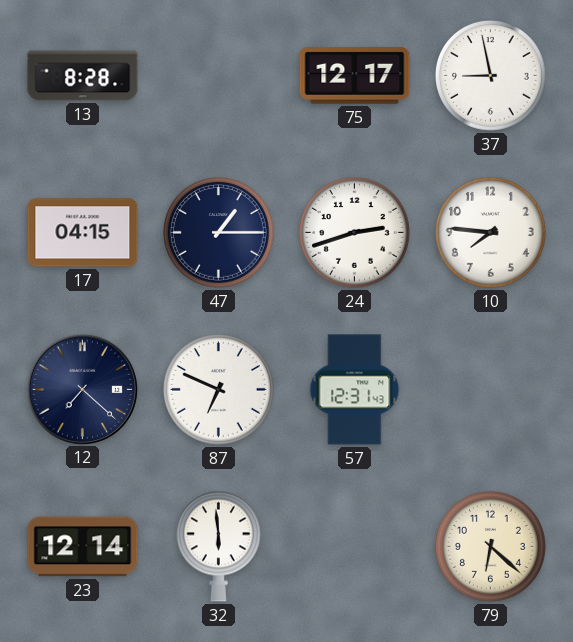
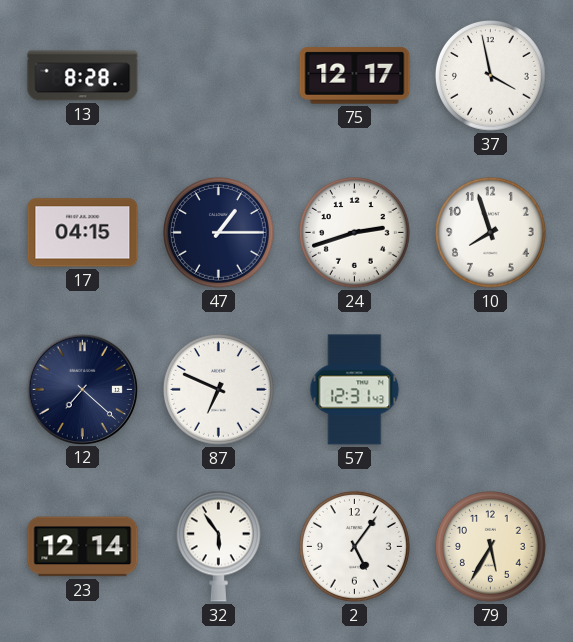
37: 8:58 -> 3:58 (491, 76)
10: 7:46 -> 7:57 (491, 233)
32: 5:59 -> 5:54 (218, 546)
2: none -> 5:06 (355, 547)
79: 6:22 -> 5:35 (491, 547)
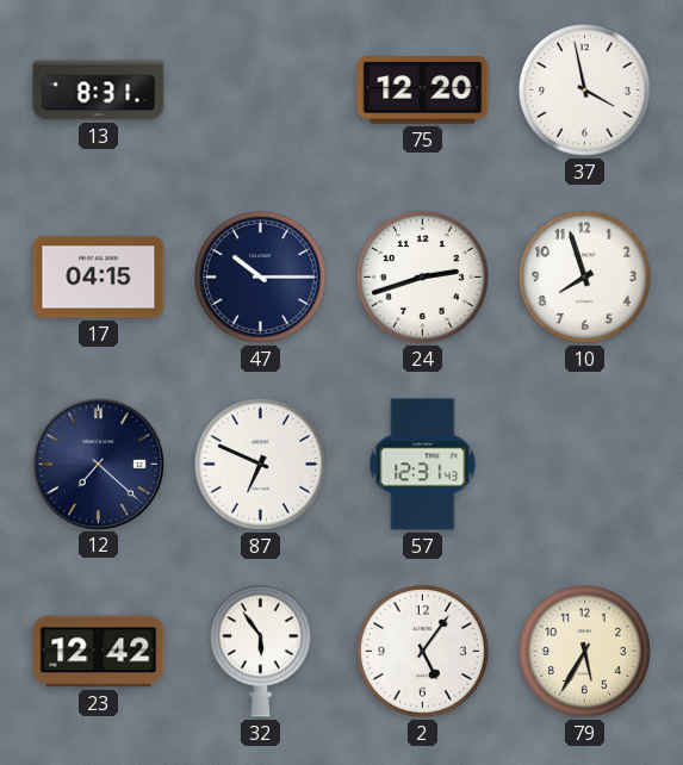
13: 8:28 -> 8:31 (99, 91)
75: 12:17 -> 12:20 (423, 91)
47: 1:15 -> 10:15 (261, 278)
23: 12:14 -> 12:42 (99, 652)
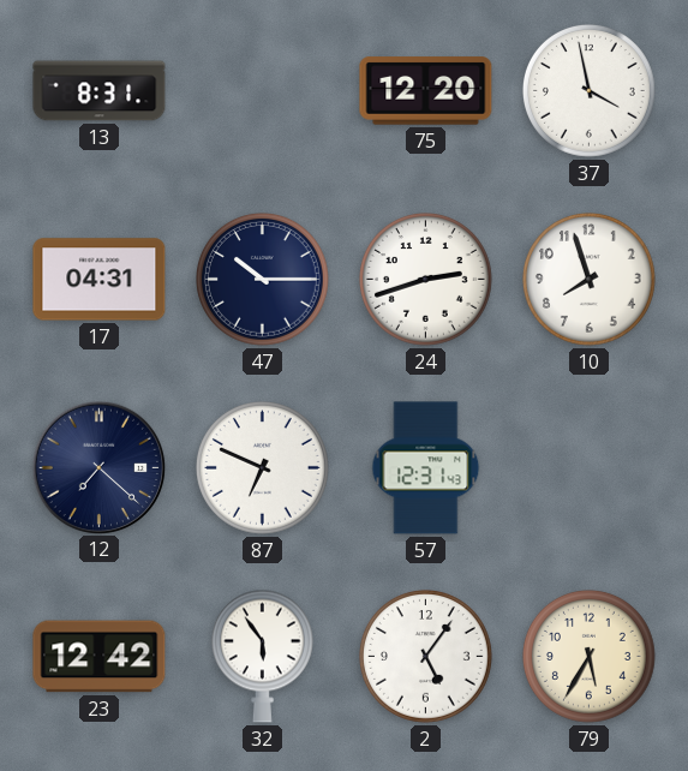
17: 04:15 -> 04:31 (100, 280)
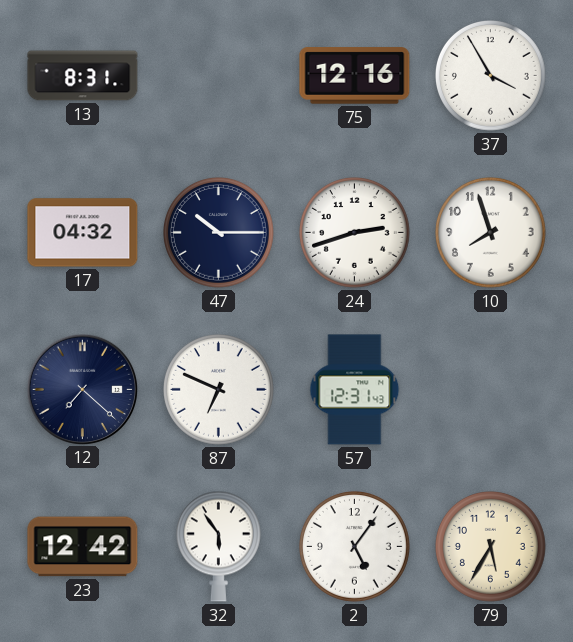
75: 12:20 -> 12:16 (355, 76)
37: 3:58 -> 3:55 (491, 76)
17: 04:31 -> 04:32 (83, 233)
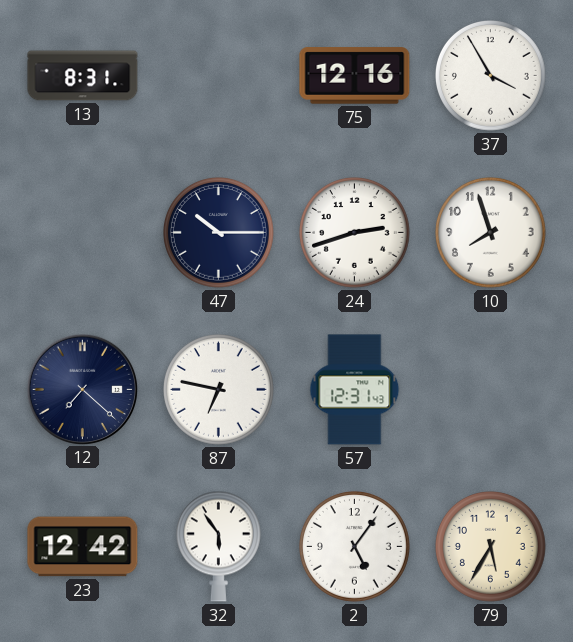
17: 04:32 -> none (83, 233)
87: 6:49 -> 6:47 (219, 390)
